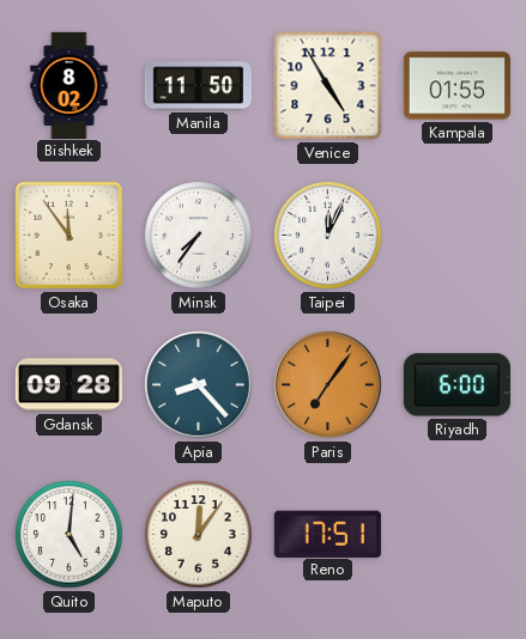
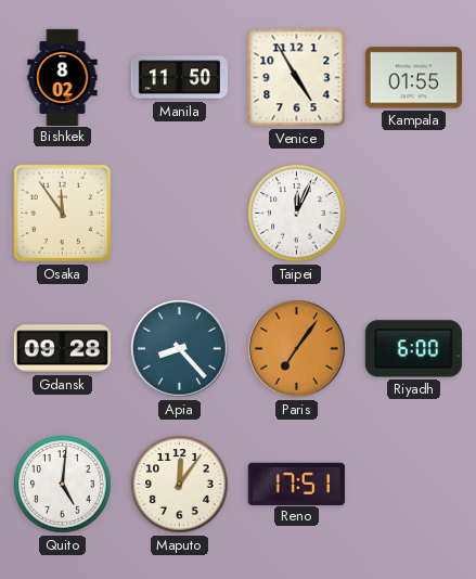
Minsk: 7:36 -> none (199, 236)
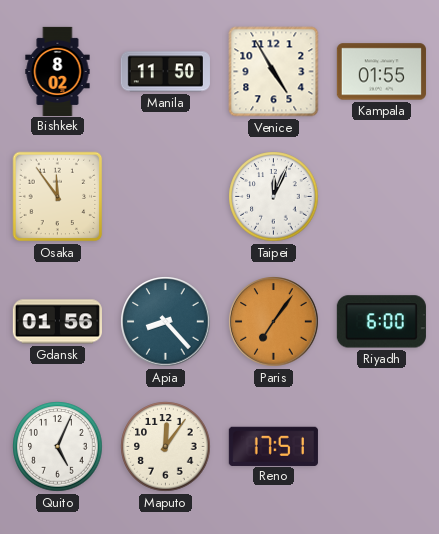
Gdansk: 09:28 -> 01:56 (57, 322)
Quito: 5:01 -> 5:04 (58, 447)
